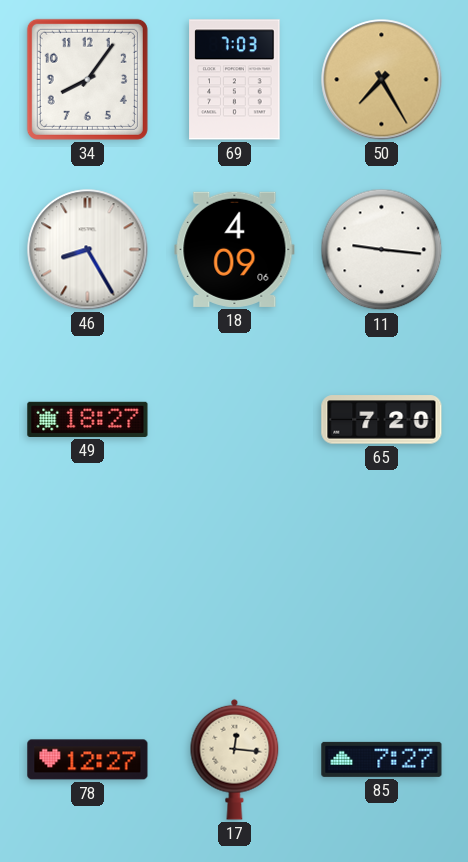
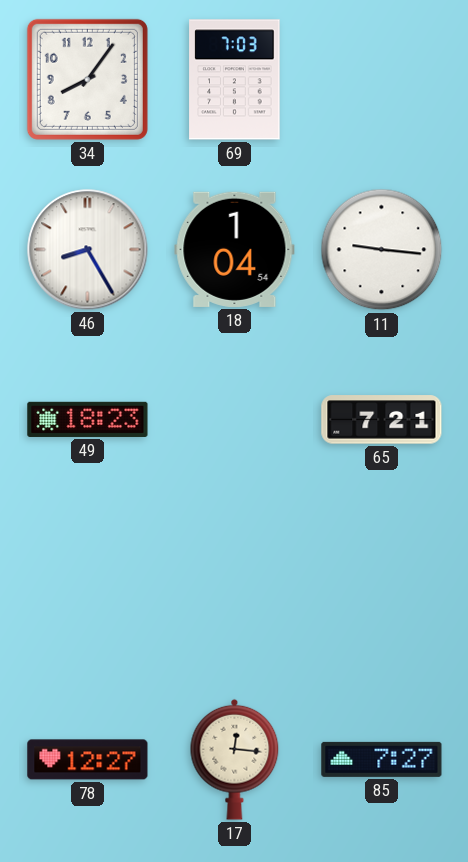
50: 7:25 -> none (382, 80)
18: 4:09 -> 1:04 (235, 249)
49: 18:27 -> 18:23 (88, 419)
65: 7:20 -> 7:21 (382, 420)
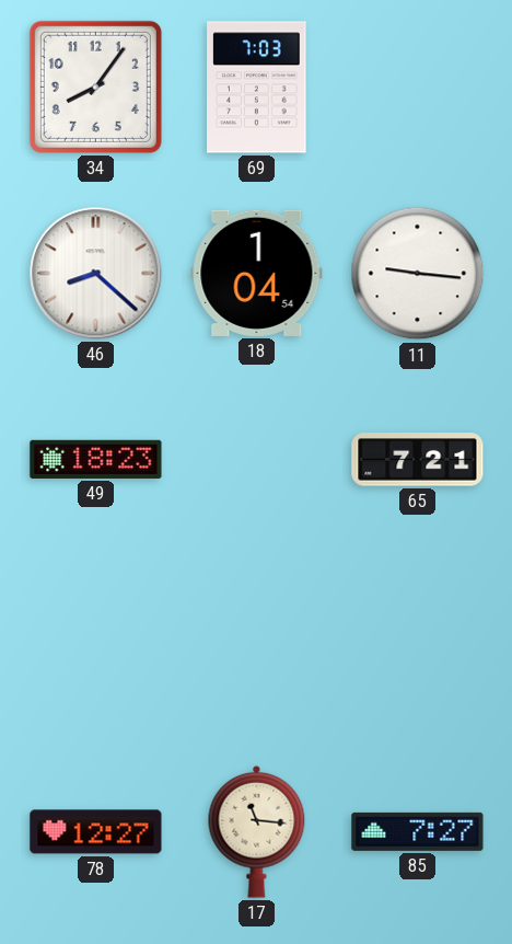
46: 8:25 -> 8:22 (96, 274)
17: 12:16 -> 11:16 (257, 831)
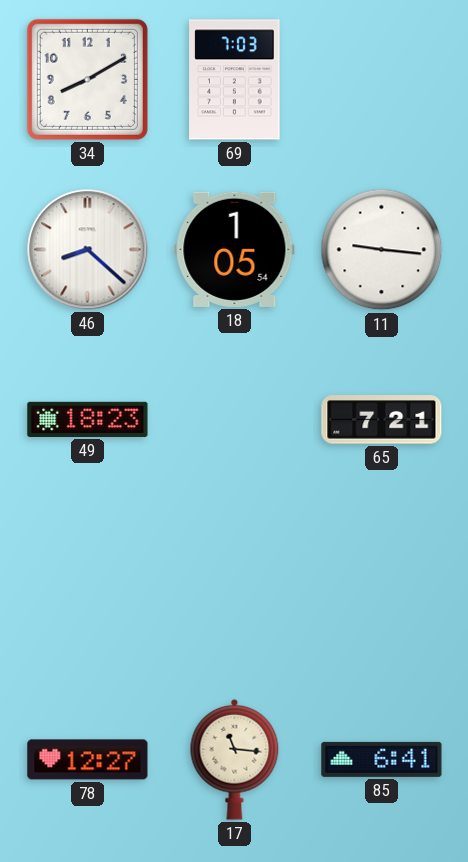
34: 8:06 -> 8:10 (87, 79)
18: 1:04 -> 1:05 (235, 249)
85: 7:27 -> 6:41 (382, 759)
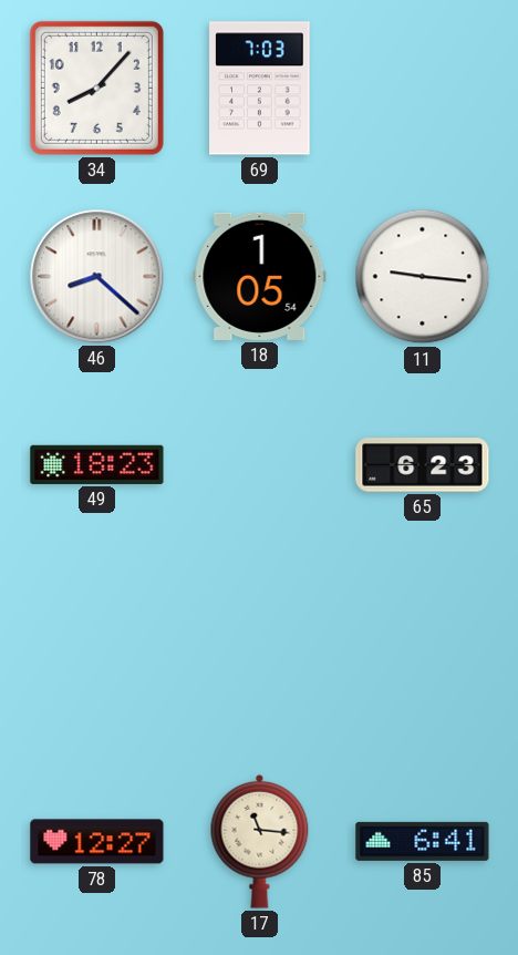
34: 8:10 -> 8:07 (96, 88)
65: 7:21 -> 6:23 (423, 465)
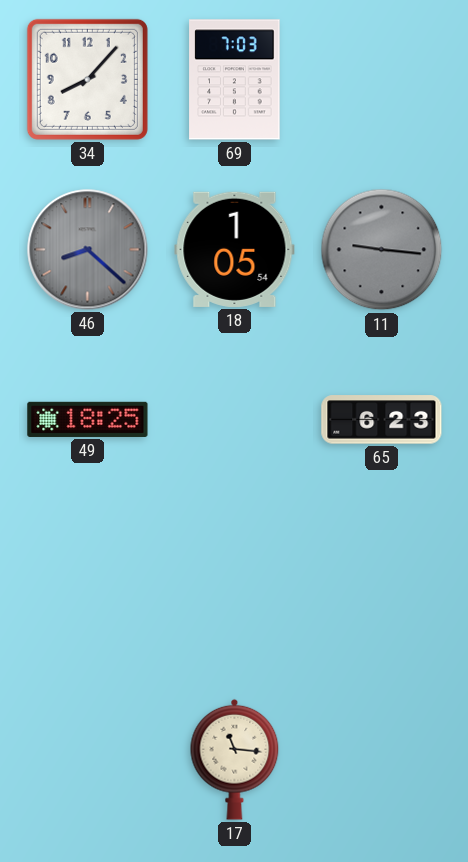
46 dial: white -> grey (88, 250)
11 dial: white -> grey (382, 250)
49: 18:23 -> 18:25 (88, 419)
78: 12:27 -> none (97, 842)
85: 6:41 -> none (423, 841)
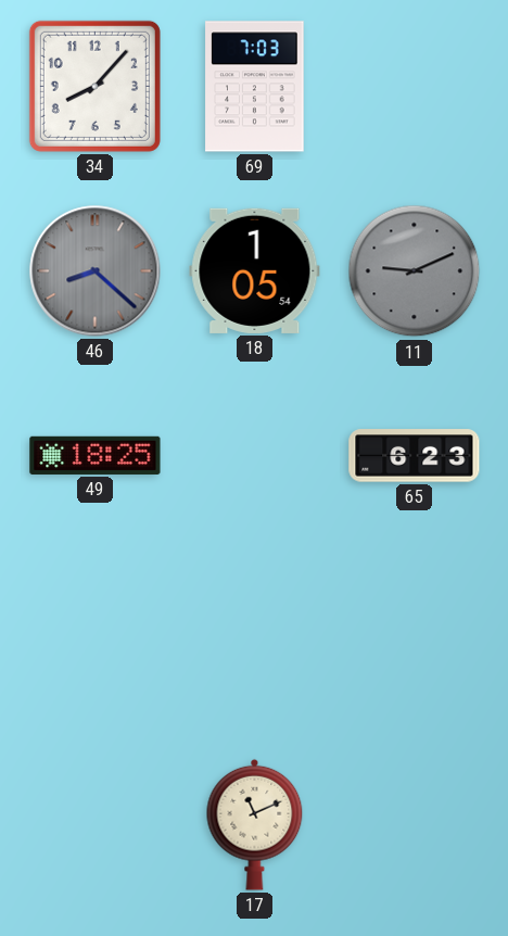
11: 9:16 -> 9:11 (415, 271)
17: 11:16 -> 11:11 (255, 824)
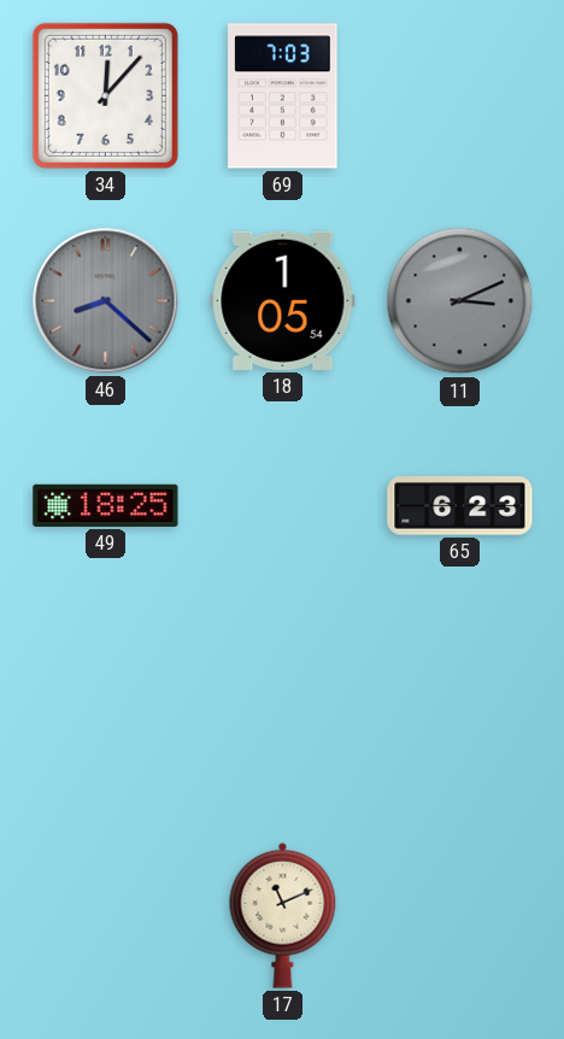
34: 8:07 -> 12:07 (105, 95)
11: 9:11 -> 3:11 (460, 301)
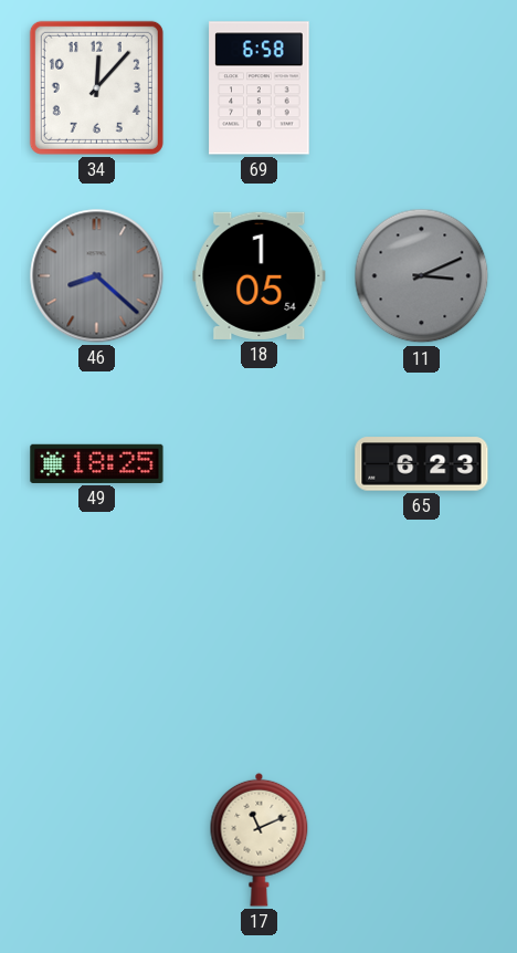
69: 7:03 -> 6:58 (260, 88)
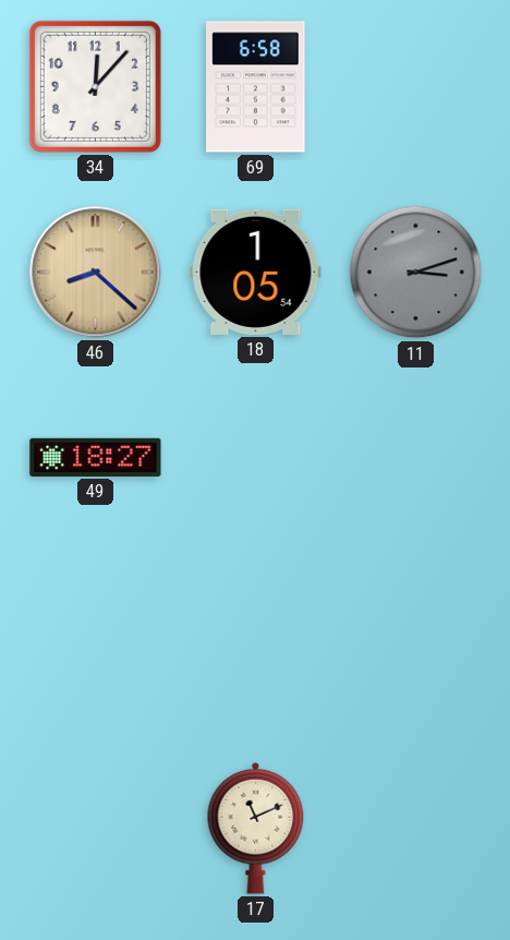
46 dial: grey -> champagne (96, 273)
11: 3:11 -> 3:12 (416, 273)
49: 18:25 -> 18:27 (96, 457)
65: 6:23 -> none (422, 464)
